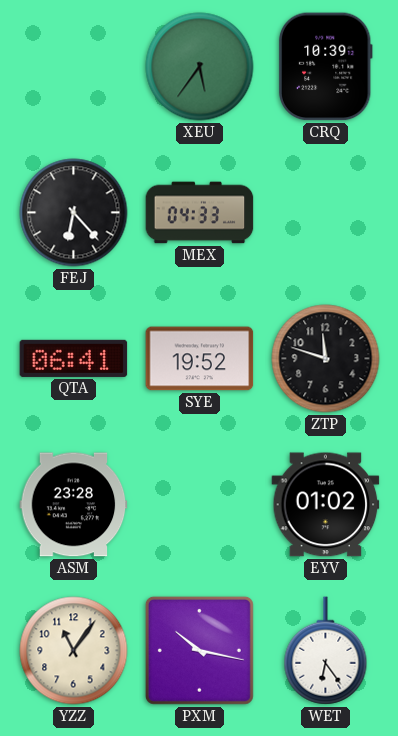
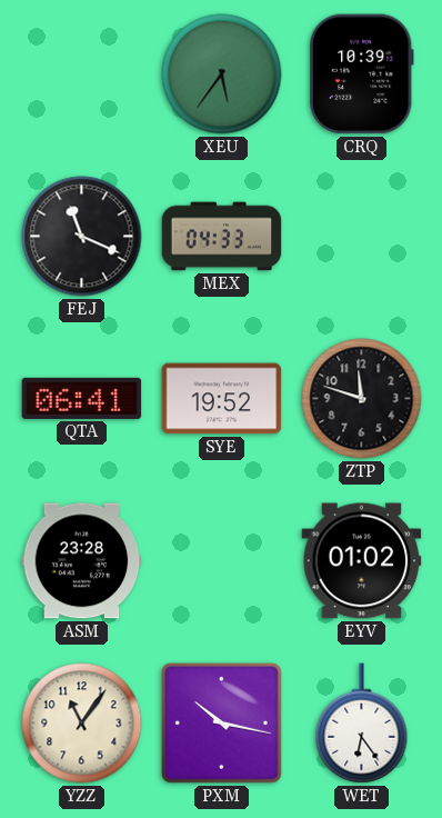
FEJ: 6:23 -> 11:19 (82, 237)
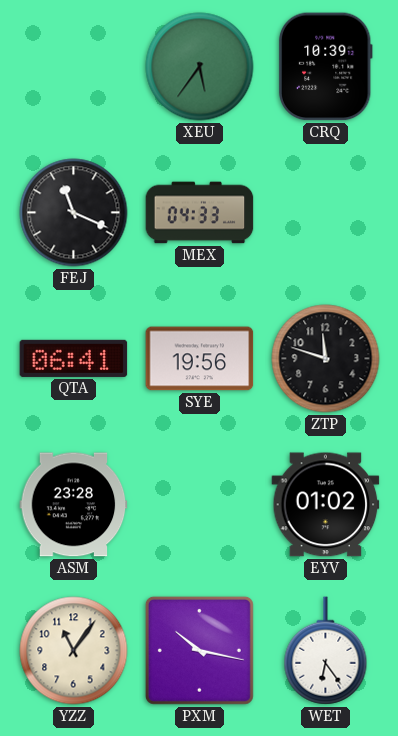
SYE: 19:52 -> 19:56 (200, 359)
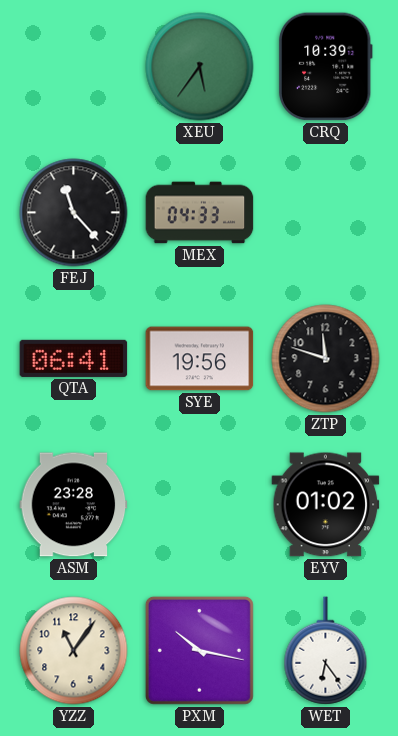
FEJ: 11:19 -> 11:23 (74, 213)
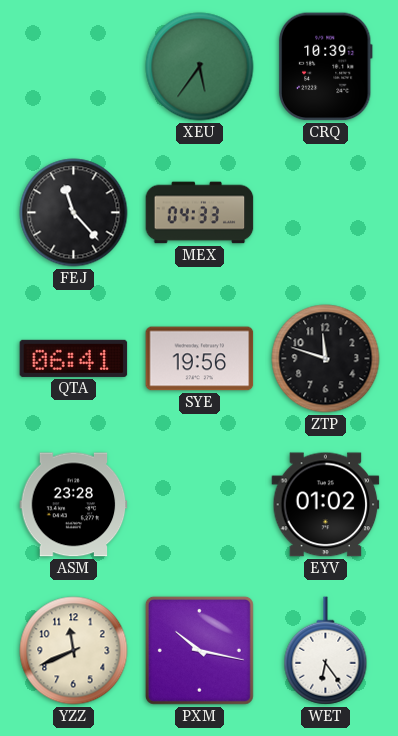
YZZ: 11:06 -> 11:41 (74, 651)
